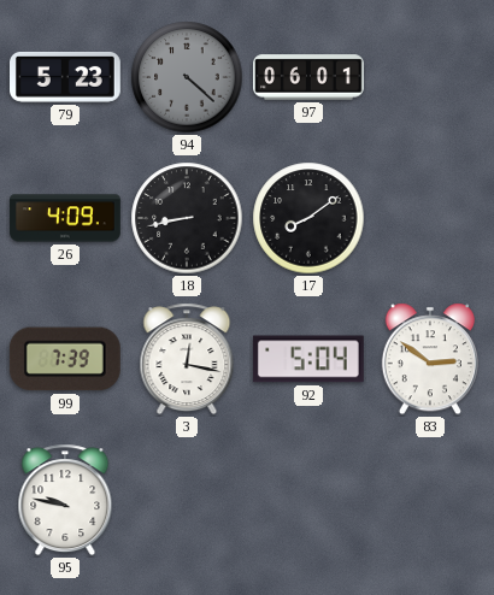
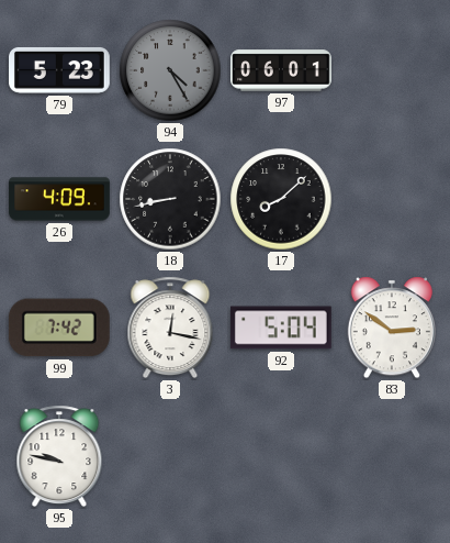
94: 4:22 -> 4:25 (170, 70)
17: 8:09 -> 8:08 (281, 199)
99: 7:39 -> 7:42 (59, 328)
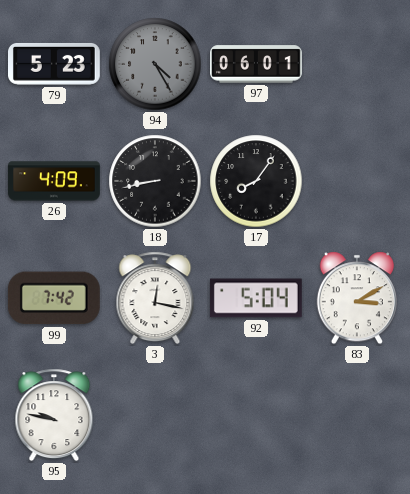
17: 8:08 -> 8:06 (256, 181)
83: 2:51 -> 3:10 (357, 298)
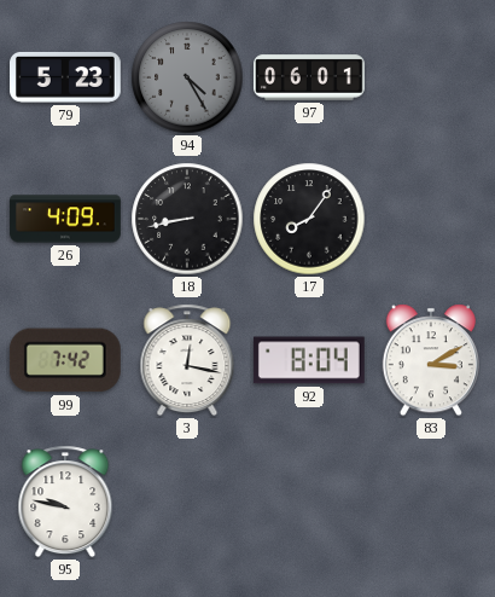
92: 5:04 -> 8:04 (309, 360)
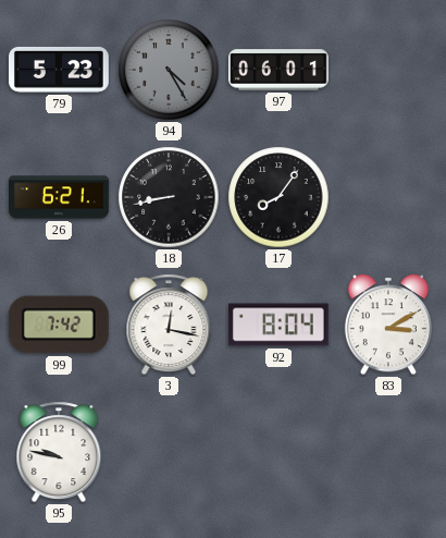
26: 4:09 -> 6:21 (59, 197)
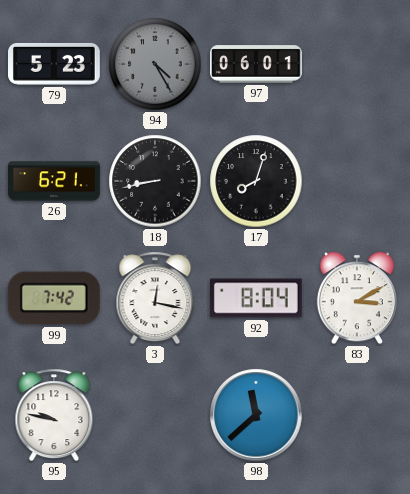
17: 8:06 -> 8:03 (256, 181)
98: none -> 11:38 (256, 415)
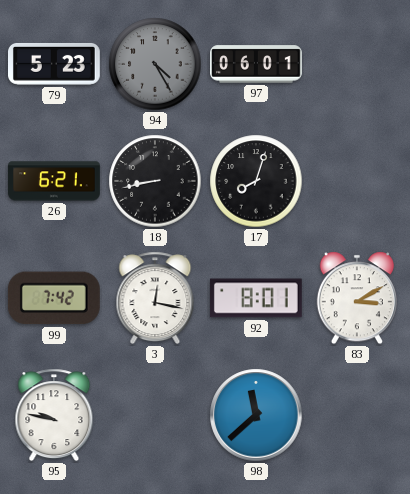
92: 8:04 -> 8:01 (256, 298)
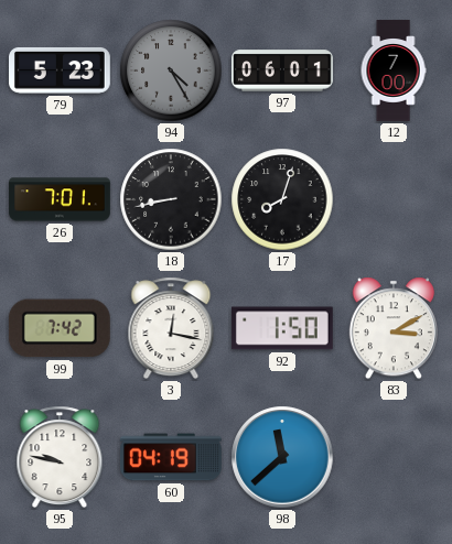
12: none -> 7:00 (394, 70)
26: 6:21 -> 7:01 (60, 199)
92: 8:01 -> 1:50 (282, 328)
60: none -> 04:19 (171, 457)
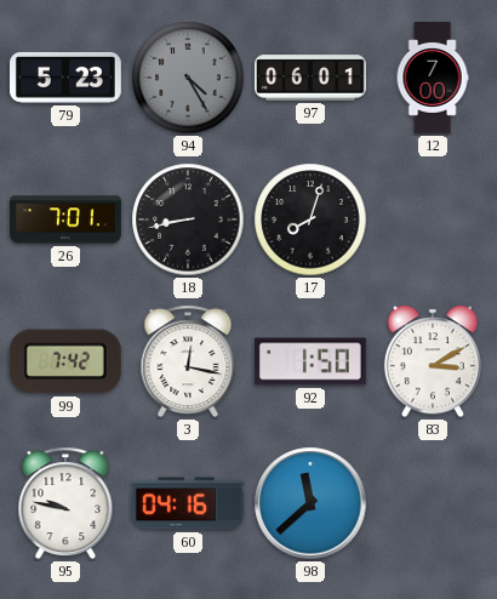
60: 04:19 -> 04:16 (188, 503)
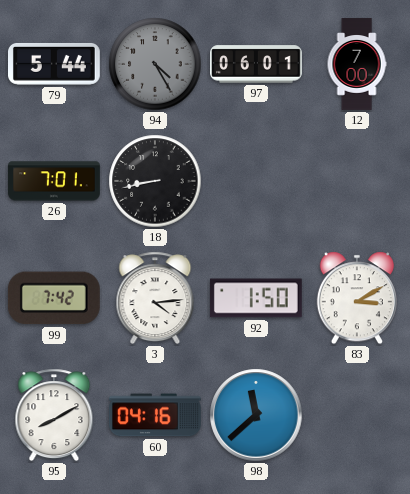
79: 5:23 -> 5:44 (55, 64)
17: 8:03 -> none (310, 219)
3: 12:17 -> 4:14 (155, 298)
95: 9:47 -> 8:10 (54, 415)
